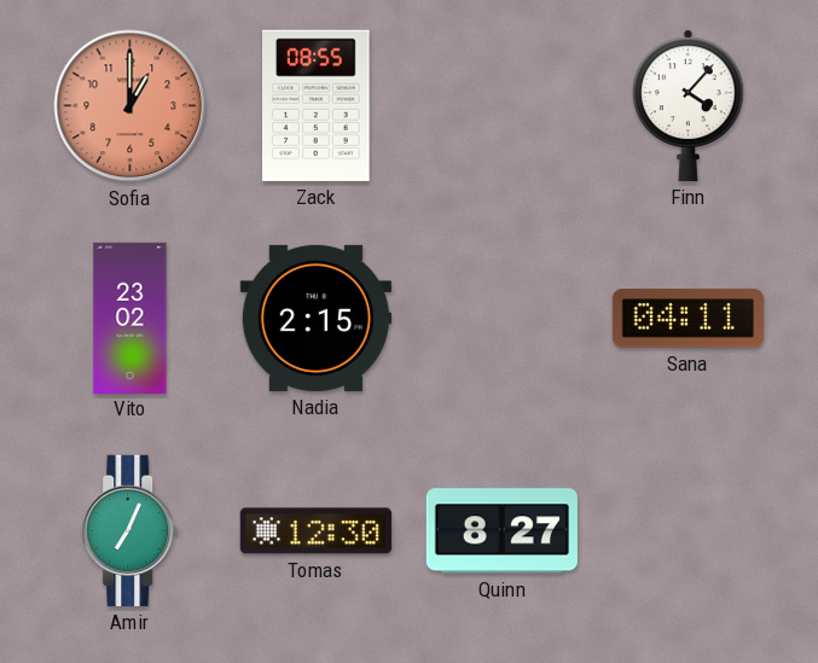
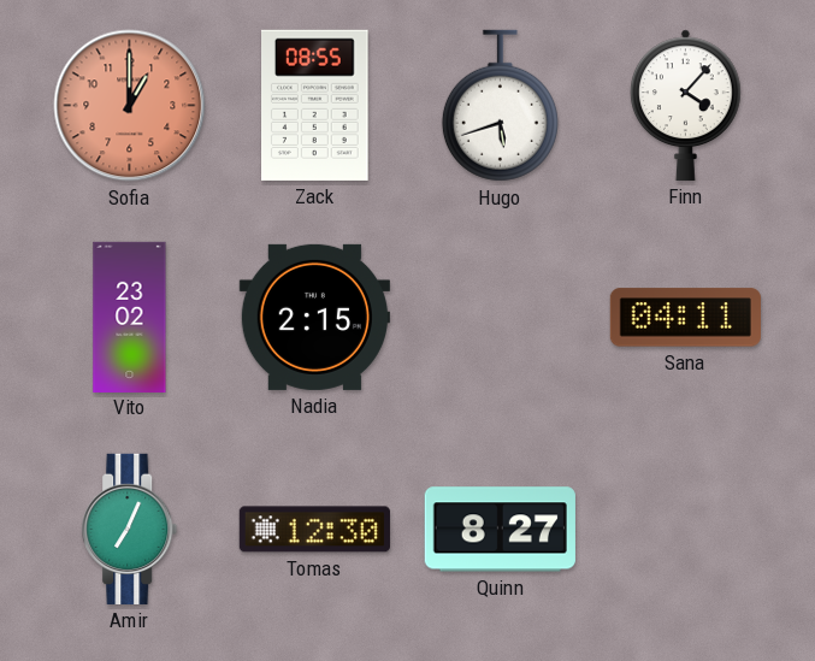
Hugo: none -> 5:42 (500, 106)
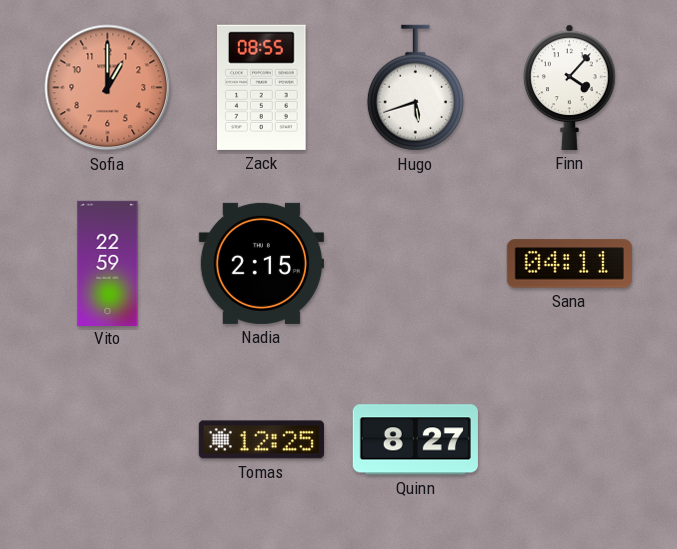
Vito: 23:02 -> 22:59 (108, 263)
Amir: 7:04 -> none (130, 529)
Tomas: 12:30 -> 12:25 (261, 440)
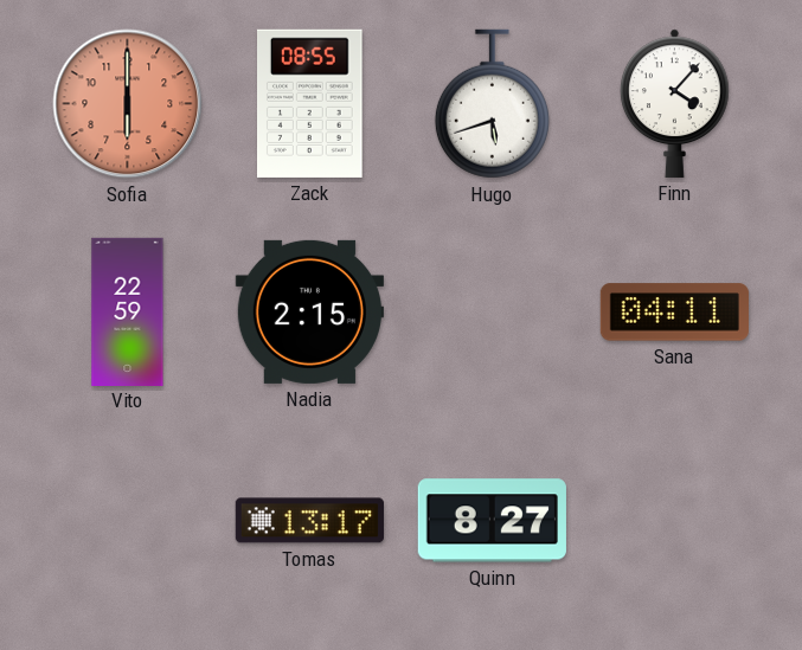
Sofia: 1:00 -> 6:00 (128, 104)
Tomas: 12:25 -> 13:17 (309, 521)
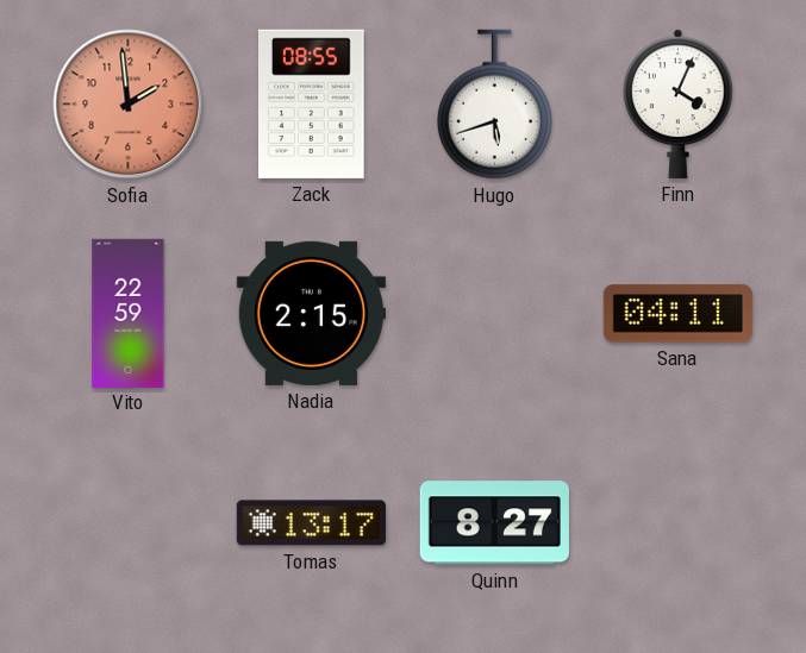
Sofia: 6:00 -> 1:59 (129, 105)
Finn: 4:07 -> 4:04 (679, 103)
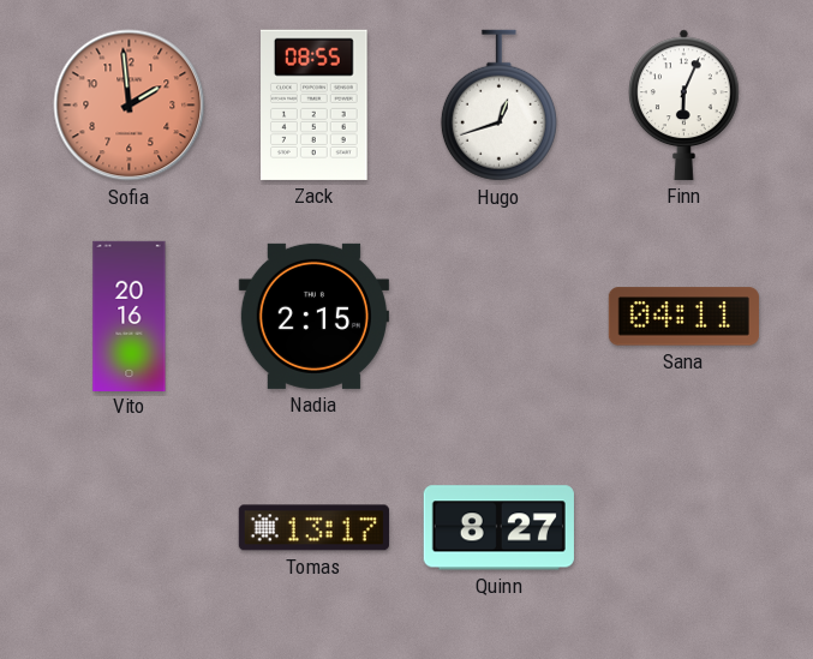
Hugo: 5:42 -> 12:42 (498, 106)
Finn: 4:04 -> 6:04 (685, 104)
Vito: 22:59 -> 20:16 (130, 316)
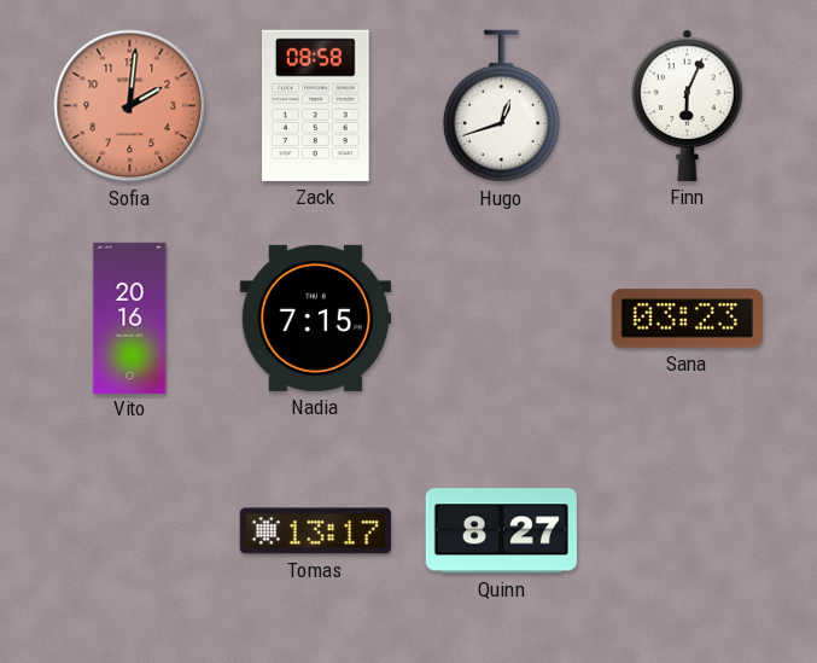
Sofia: 1:59 -> 2:01 (130, 106)
Zack: 08:55 -> 08:58 (316, 105)
Nadia: 2:15 -> 7:15 (315, 318)
Sana: 04:11 -> 03:23 (687, 319)
